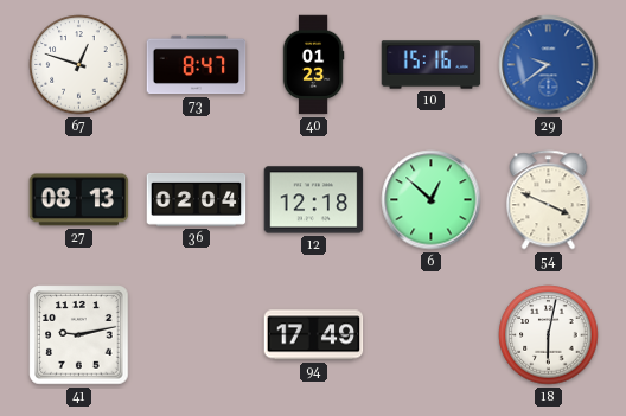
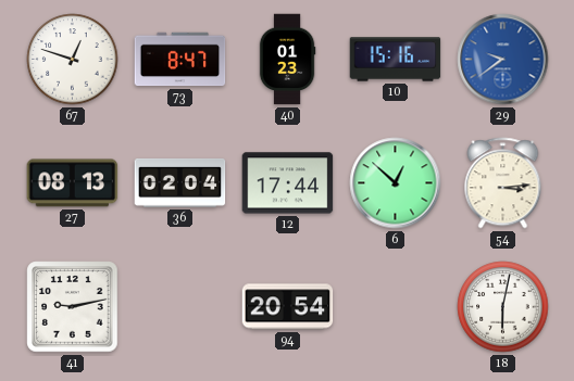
12: 12:18 -> 17:44 (288, 183)
54: 3:49 -> 3:14 (503, 183)
94: 17:49 -> 20:54 (288, 307)
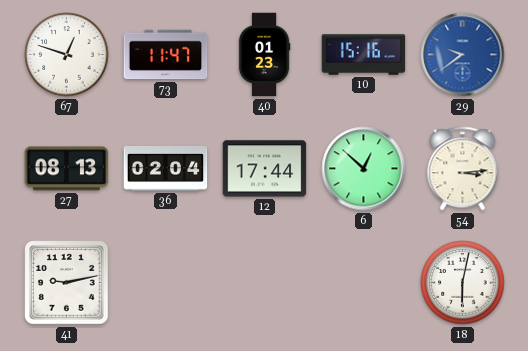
73: 8:47 -> 11:47 (166, 55)
94: 20:54 -> none (288, 307)
